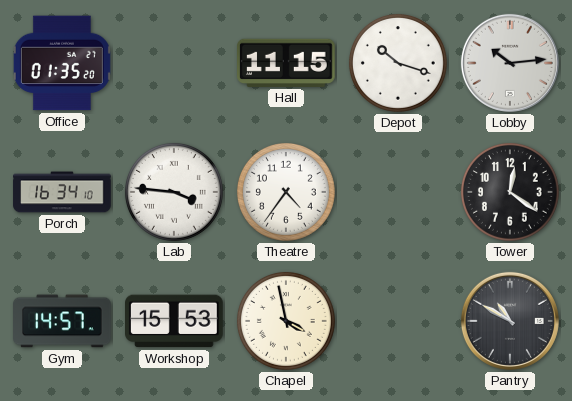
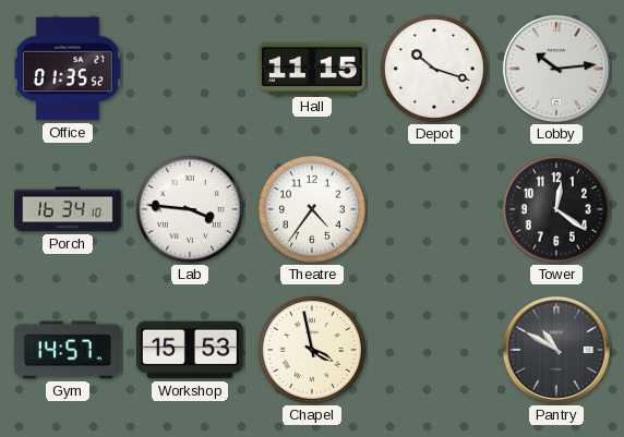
Office: 01:35:20 -> 01:35:52 (68, 69)
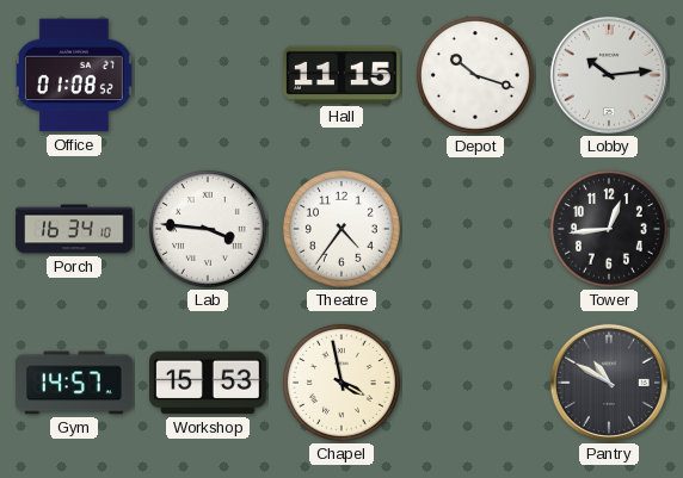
Office: 01:35 -> 01:08 (74, 75)
Tower: 12:21 -> 12:44 (609, 229)
